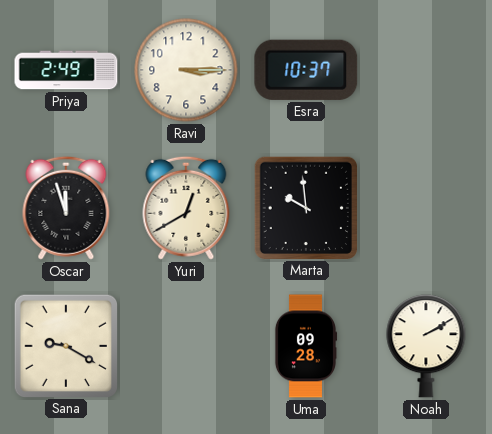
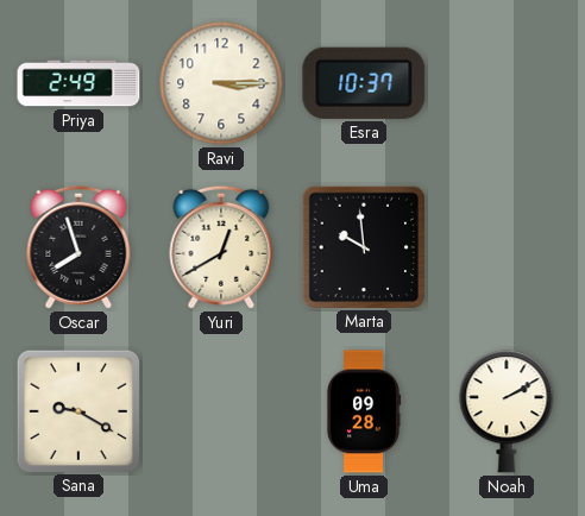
Oscar: 11:57 -> 7:57 (78, 247)
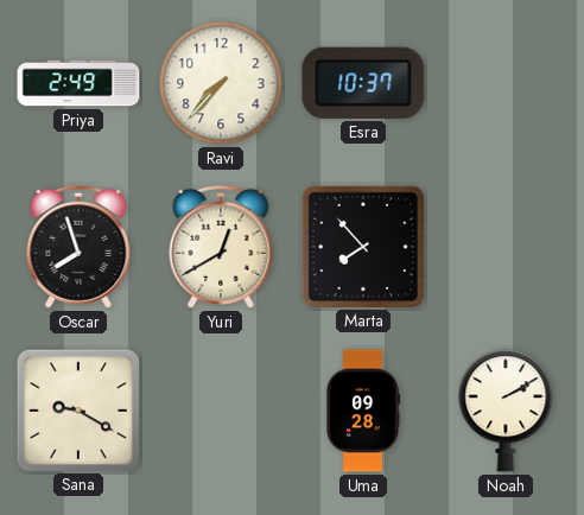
Ravi: 3:15 -> 7:37 (221, 83)
Marta: 9:59 -> 7:53 (362, 246)
